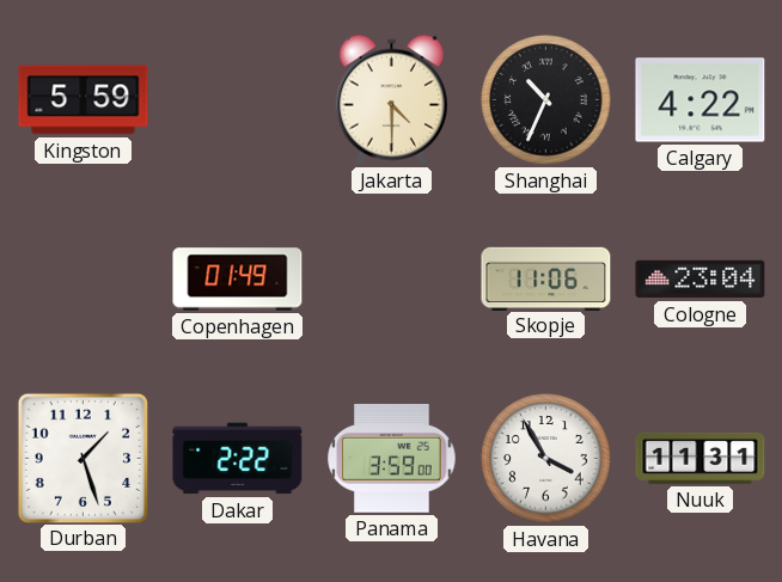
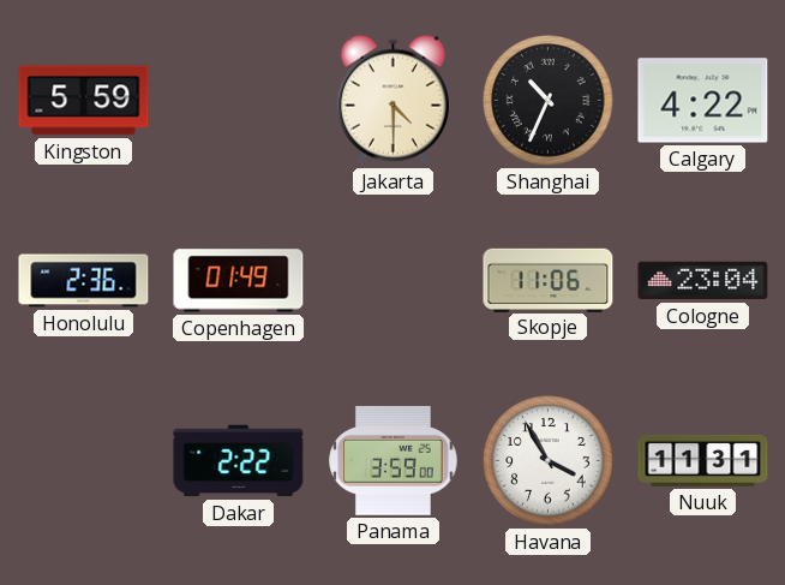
Honolulu: none -> 2:36 (84, 281)
Durban: 1:27 -> none (83, 458)
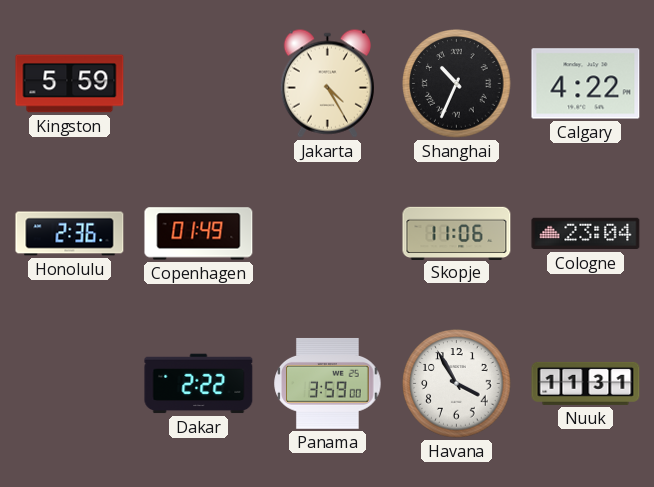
Jakarta: 4:30 -> 4:25 (327, 83)
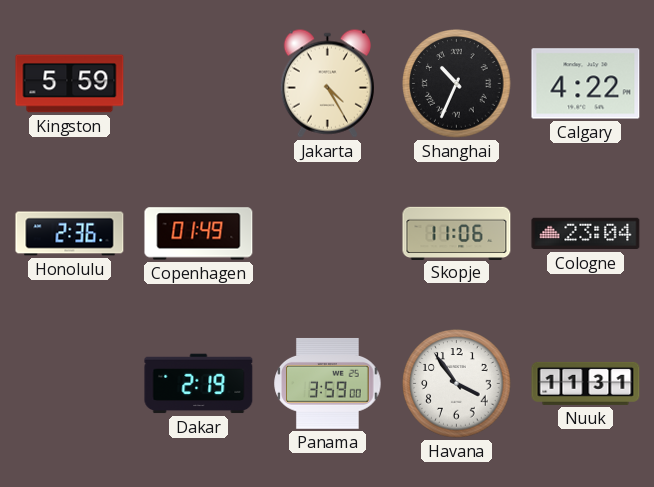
Dakar: 2:22 -> 2:19 (199, 384)
Havana: 3:55 -> 3:54 (457, 384)
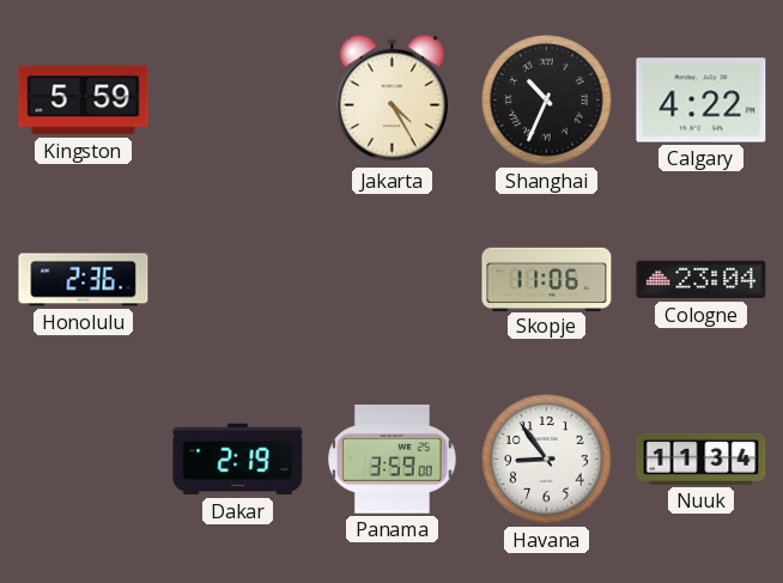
Copenhagen: 01:49 -> none (199, 234)
Havana: 3:54 -> 8:54 (547, 460)
Nuuk: 11:31 -> 11:34 (702, 458)
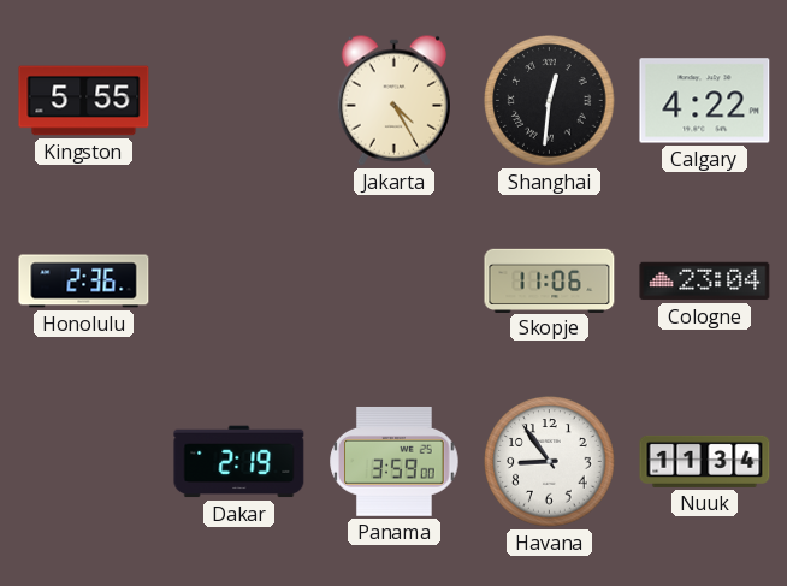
Kingston: 5:59 -> 5:55 (84, 101)
Shanghai: 10:34 -> 12:31 (550, 101)
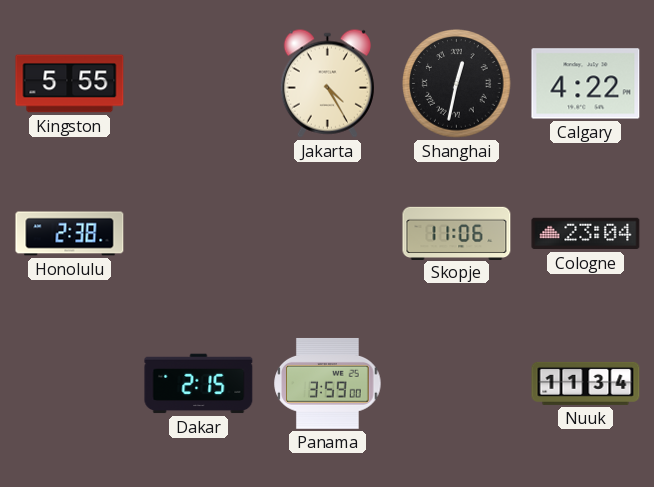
Shanghai: 12:31 -> 12:32 (457, 84)
Honolulu: 2:36 -> 2:38 (70, 234)
Dakar: 2:19 -> 2:15 (199, 384)
Havana: 8:54 -> none (550, 462)
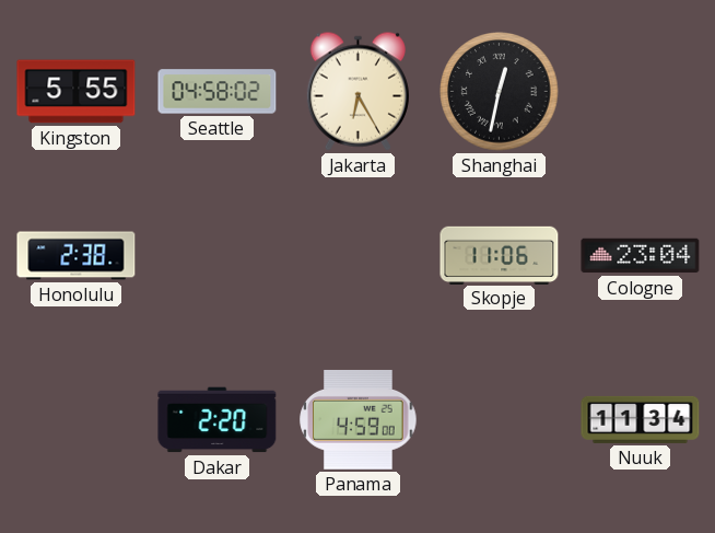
Seattle: none -> 04:58 (218, 92)
Jakarta: 4:25 -> 6:25 (357, 91)
Calgary: 4:22 -> none (586, 84)
Dakar: 2:15 -> 2:20 (218, 420)
Panama: 3:59 -> 4:59 (359, 420)
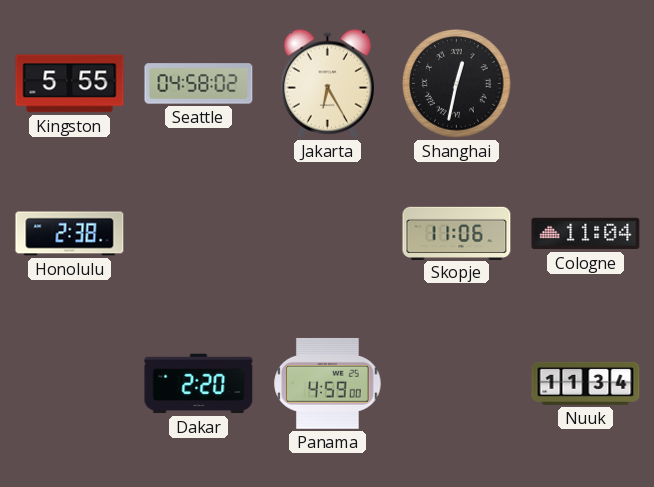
Cologne: 23:04 -> 11:04 (586, 234)
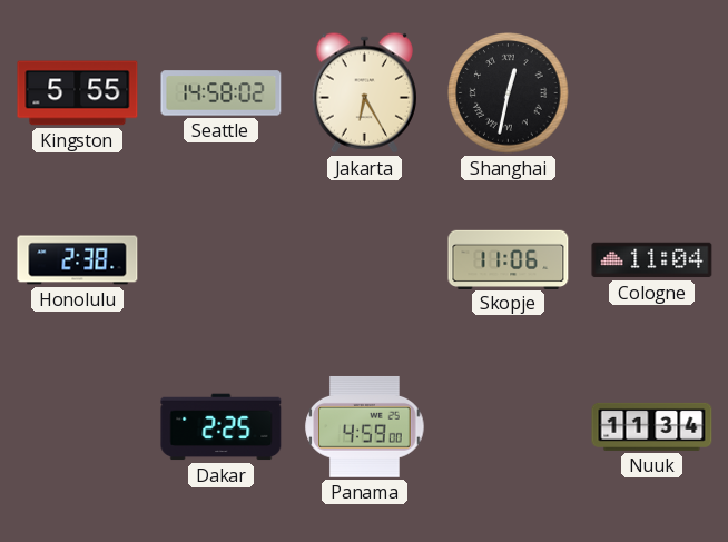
Seattle: 04:58 -> 14:58 (222, 93)
Dakar: 2:20 -> 2:25 (222, 427)
